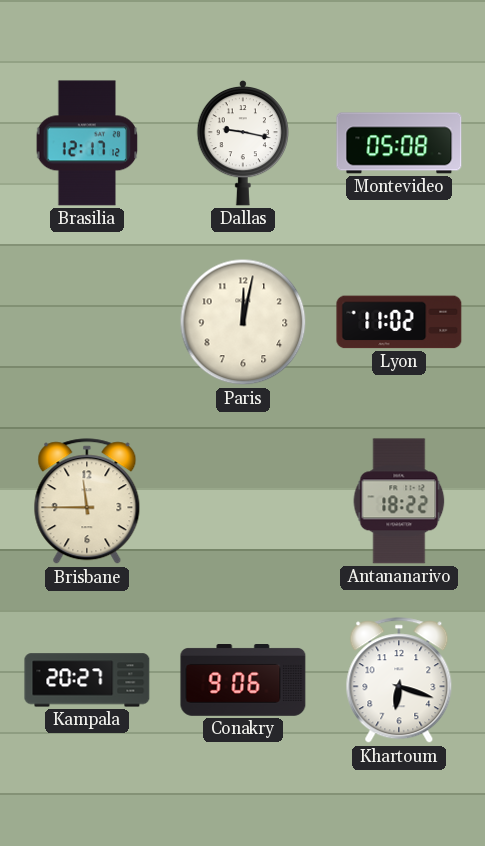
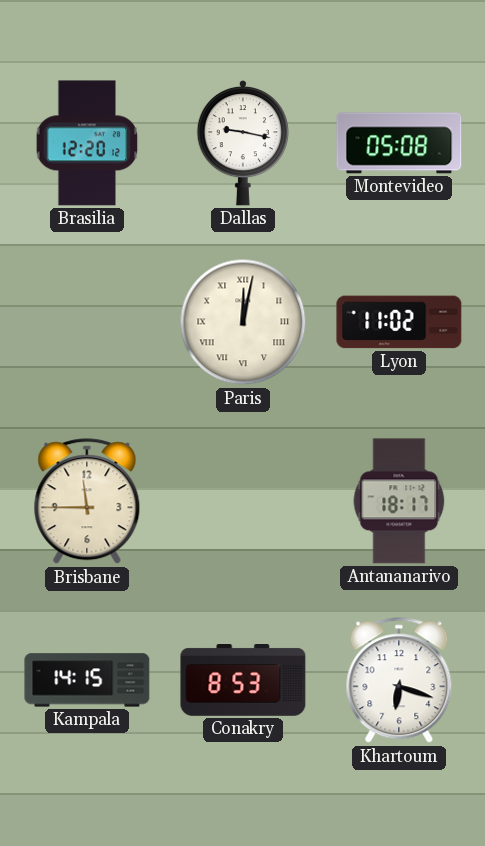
Brasilia: 12:17 -> 12:20 (87, 143)
Paris numerals: Arabic -> Roman (243, 322)
Antananarivo: 18:22 -> 18:17 (399, 501)
Kampala: 20:27 -> 14:15 (87, 680)
Conakry: 9:06 -> 8:53 (243, 681)
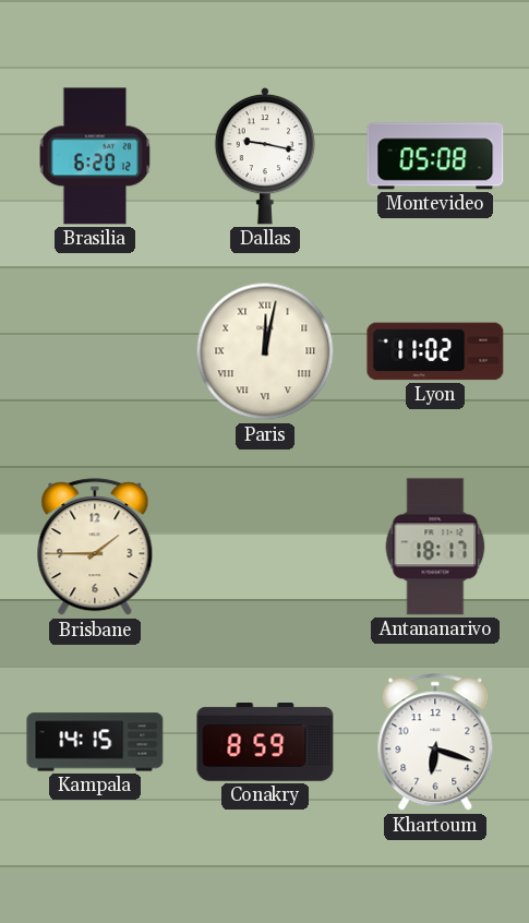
Brasilia: 12:20 -> 6:20 (95, 156)
Brisbane: 11:45 -> 1:45 (95, 548)
Conakry: 8:53 -> 8:59 (265, 743)
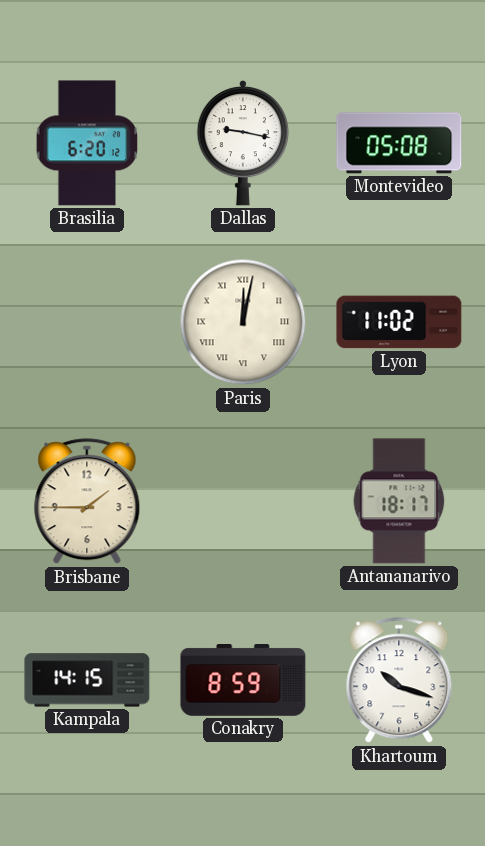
Khartoum: 6:18 -> 10:18 (399, 681)
